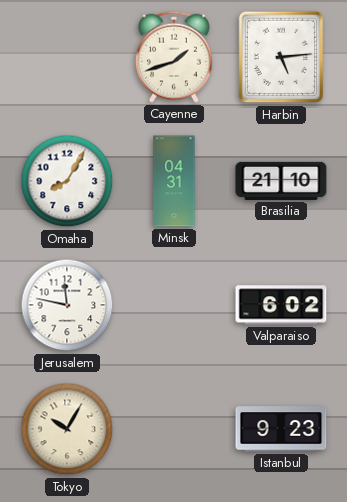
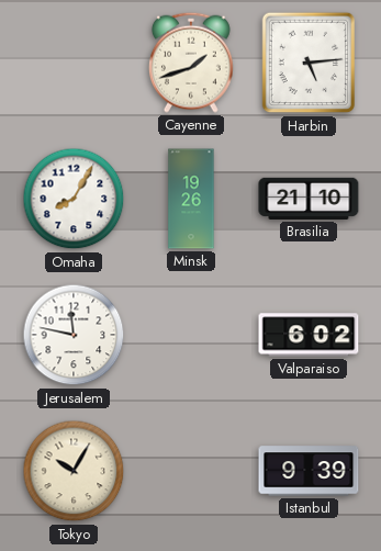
Minsk: 04:31 -> 19:26 (191, 199)
Istanbul: 9:23 -> 9:39 (309, 471)
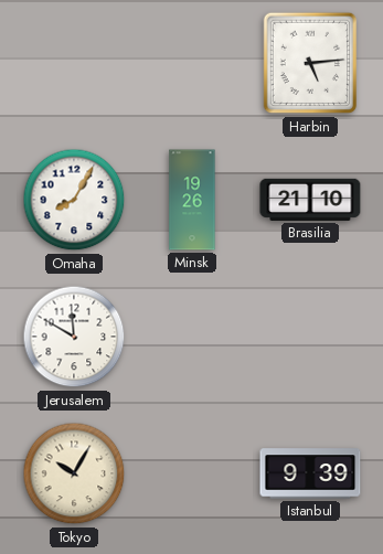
Cayenne: 1:42 -> none (192, 63)
Jerusalem: 11:47 -> 11:50 (74, 337)
Valparaiso: 6:02 -> none (309, 335)
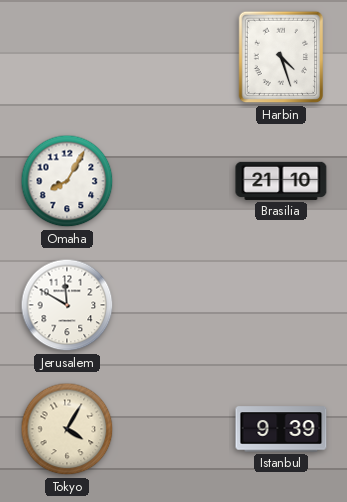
Harbin: 5:14 -> 4:27 (281, 57)
Minsk: 19:26 -> none (192, 200)
Tokyo: 10:05 -> 4:05 (67, 429)
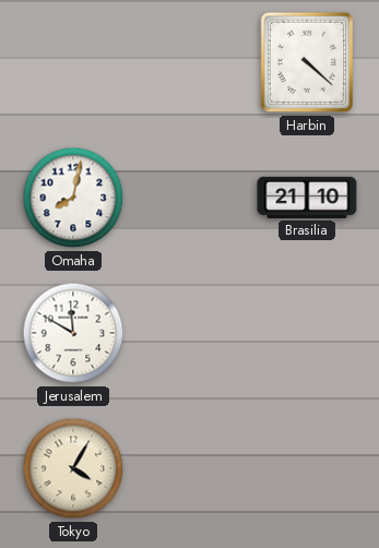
Harbin: 4:27 -> 4:22 (307, 62)
Omaha: 8:05 -> 8:02 (73, 198)
Istanbul: 9:39 -> none (281, 429)
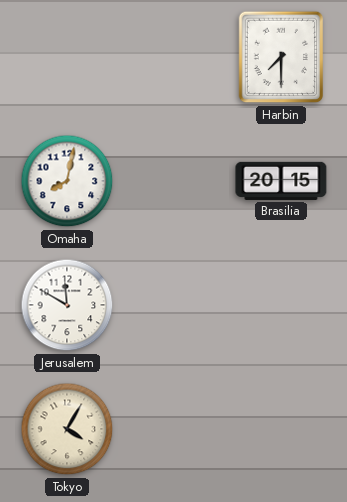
Harbin: 4:22 -> 7:30 (281, 57)
Brasilia: 21:10 -> 20:15 (281, 181)
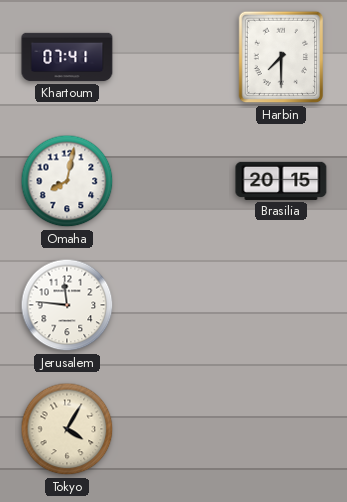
Khartoum: none -> 07:41 (67, 57)
Jerusalem: 11:50 -> 11:46 (67, 305)
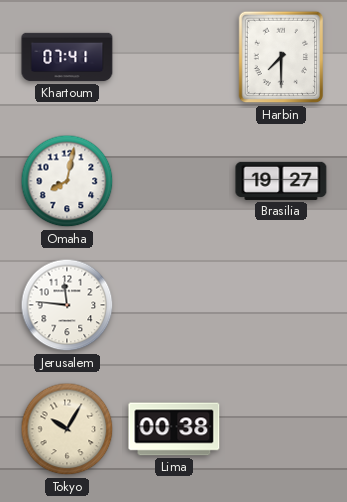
Brasilia: 20:15 -> 19:27 (281, 181)
Tokyo: 4:05 -> 10:05 (67, 429)
Lima: none -> 00:38 (174, 429)
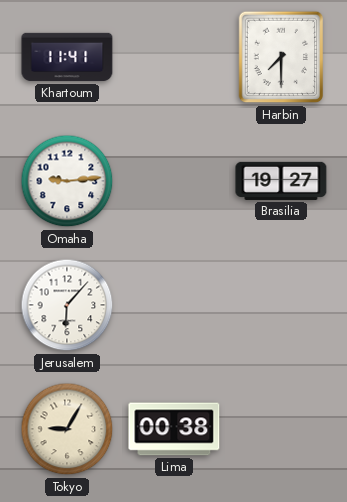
Khartoum: 07:41 -> 11:41 (67, 57)
Omaha: 8:02 -> 9:14 (67, 181)
Jerusalem: 11:46 -> 6:07 (67, 305)
Tokyo: 10:05 -> 9:05 (67, 429)
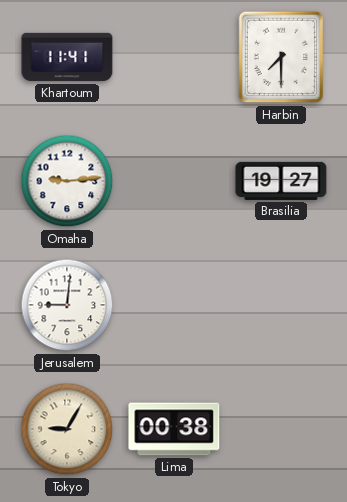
Jerusalem: 6:07 -> 9:01 (67, 305)
